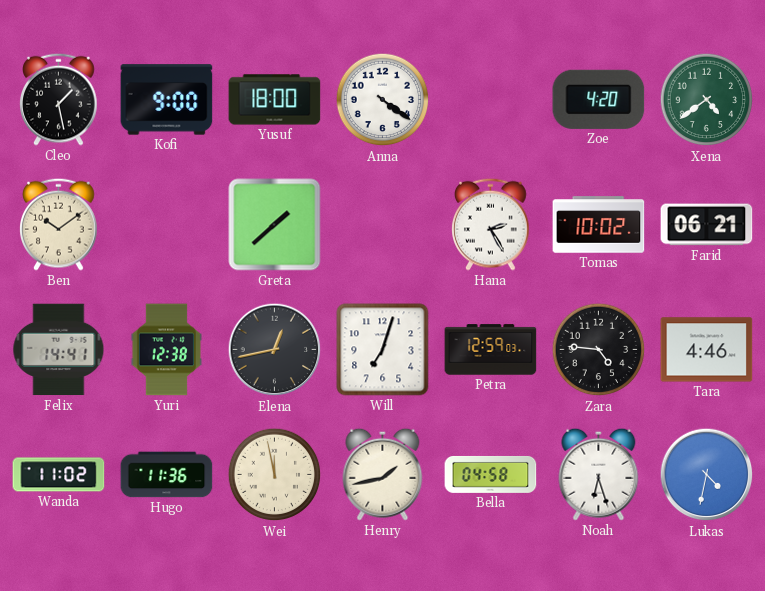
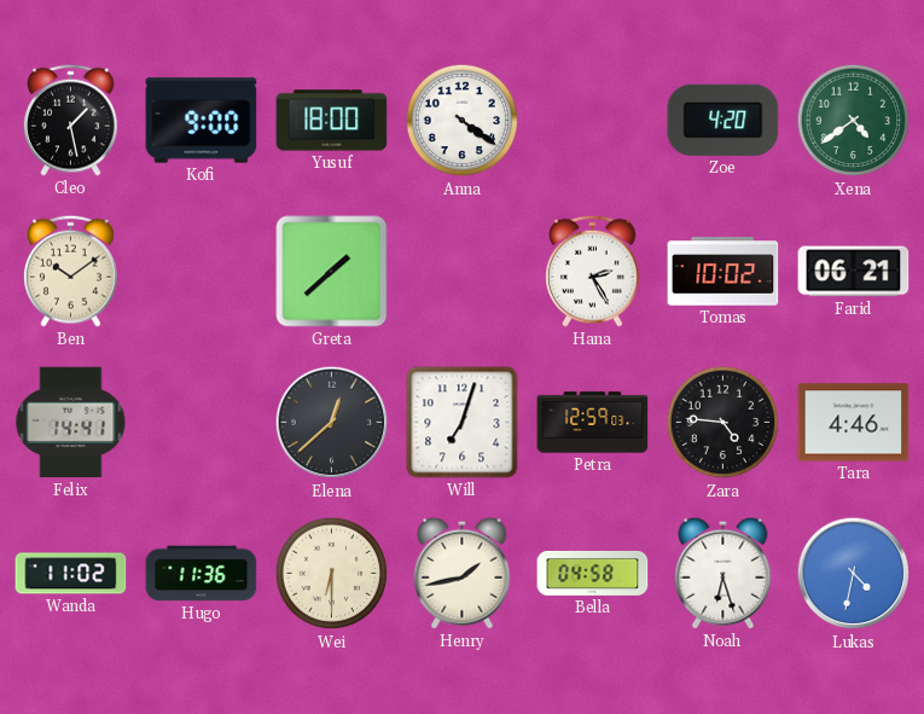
Yuri: 12:38 -> none (166, 350)
Elena: 12:43 -> 12:38 (332, 423)
Wei: 11:58 -> 6:30 (332, 574)
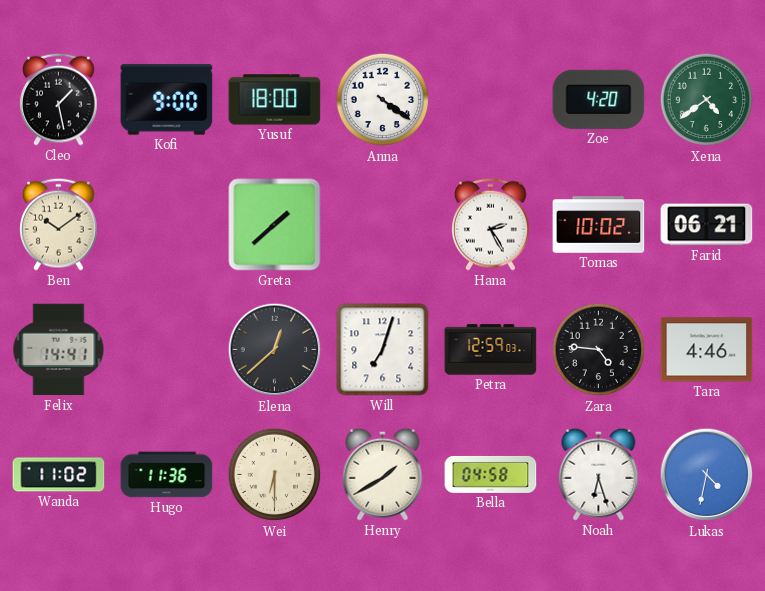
Henry: 1:43 -> 1:40 (383, 474)
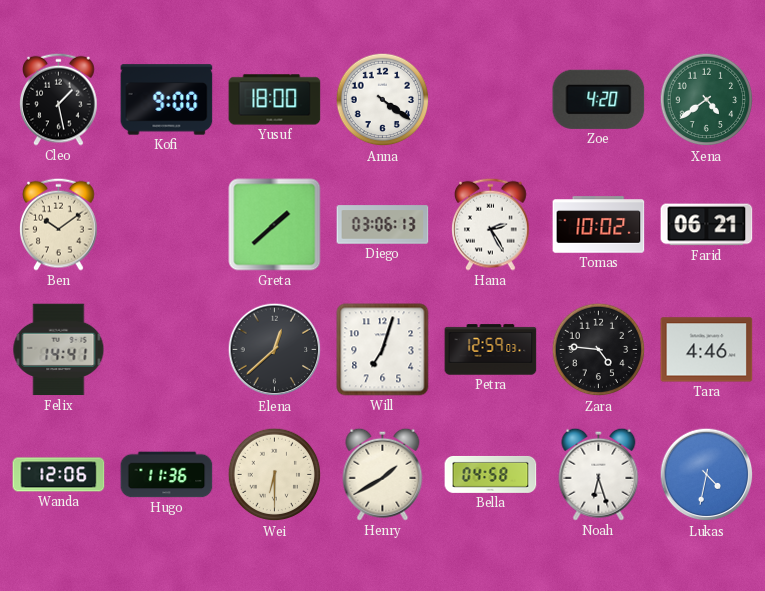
Diego: none -> 03:06 (383, 225)
Wanda: 11:02 -> 12:06 (59, 475)
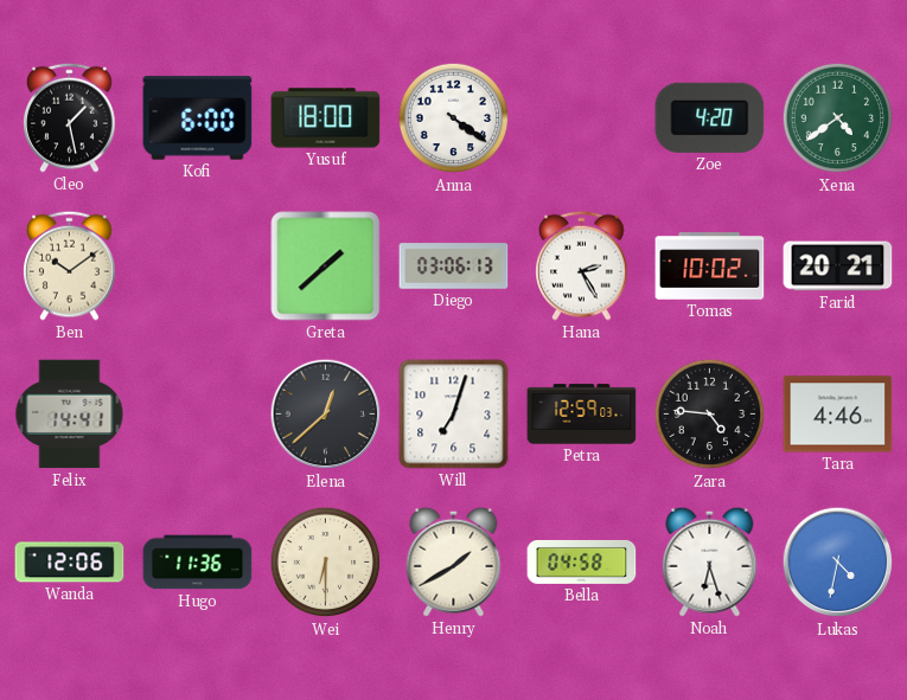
Kofi: 9:00 -> 6:00 (198, 118)
Farid: 06:21 -> 20:21 (838, 266)
